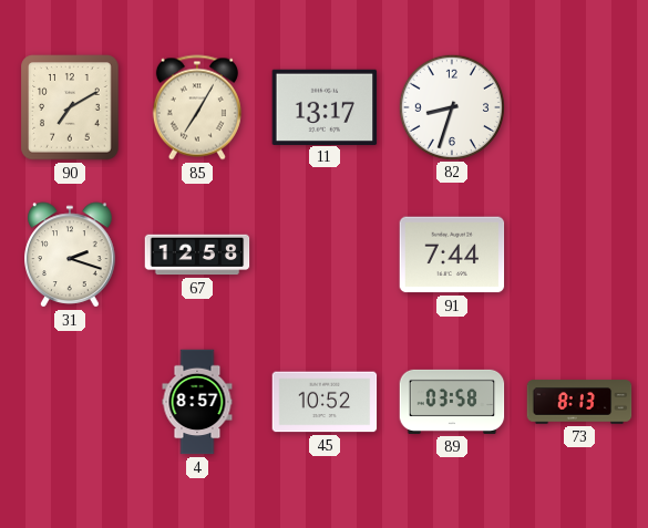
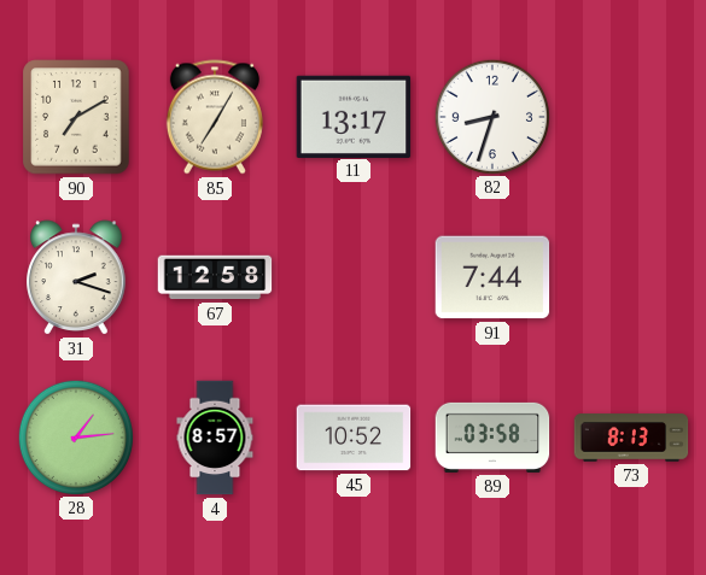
28: none -> 1:14 (75, 436)
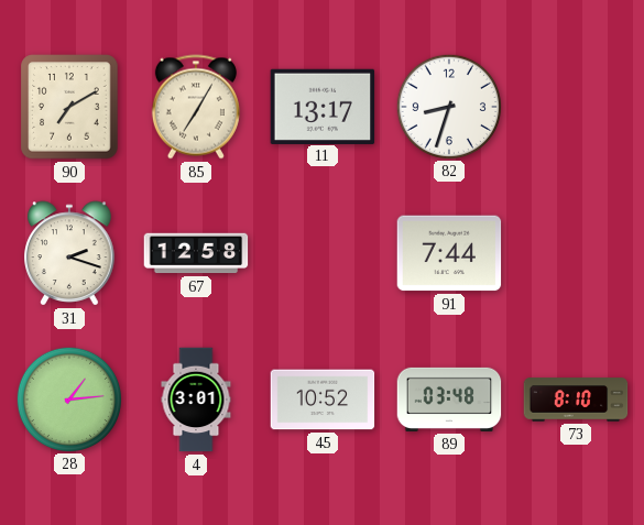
4: 8:57 -> 3:01 (196, 400)
89: 03:58 -> 03:48 (449, 400)
73: 8:13 -> 8:10 (576, 400)
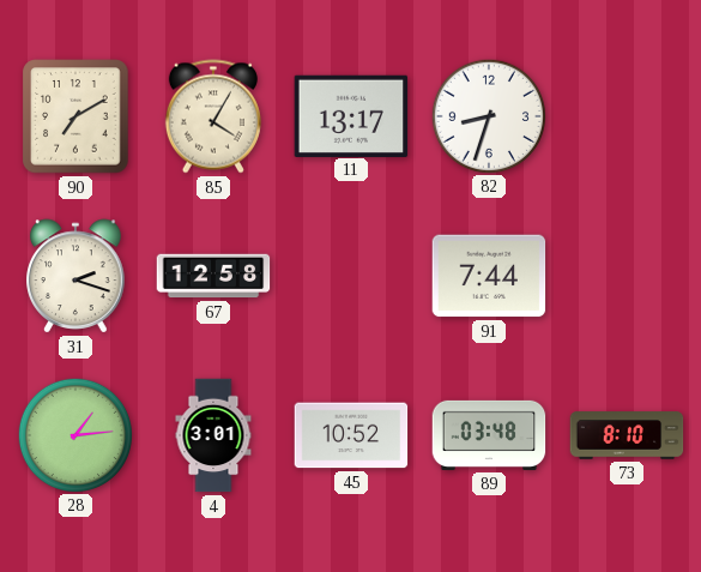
85: 7:05 -> 4:05 (213, 116)
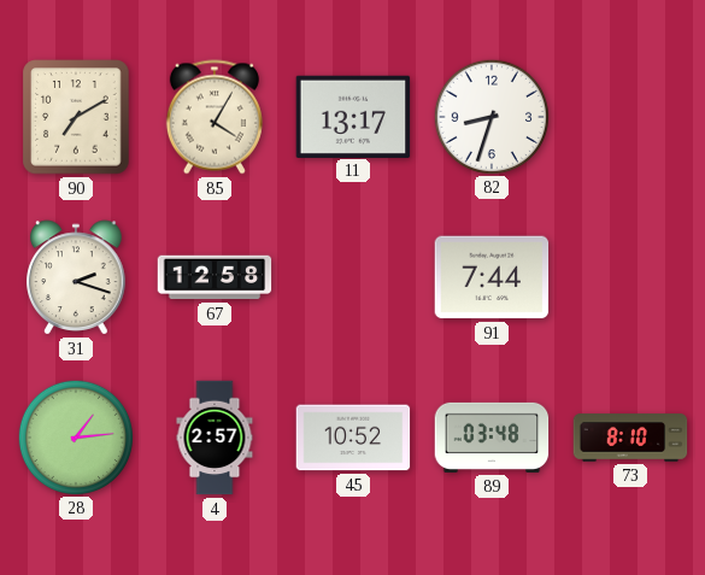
4: 3:01 -> 2:57 (215, 438)
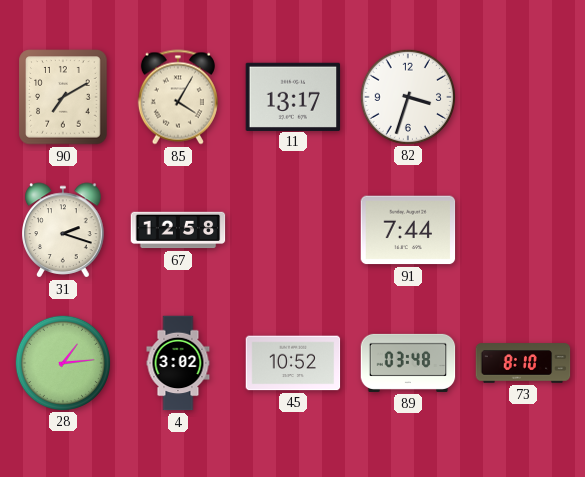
82: 8:33 -> 3:33 (407, 96)
4: 2:57 -> 3:02 (178, 363)
